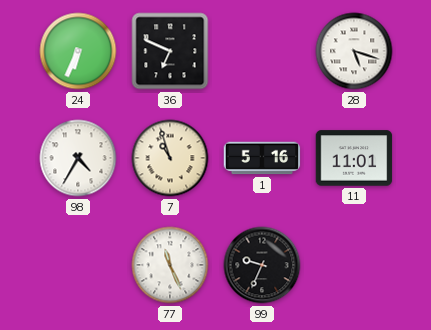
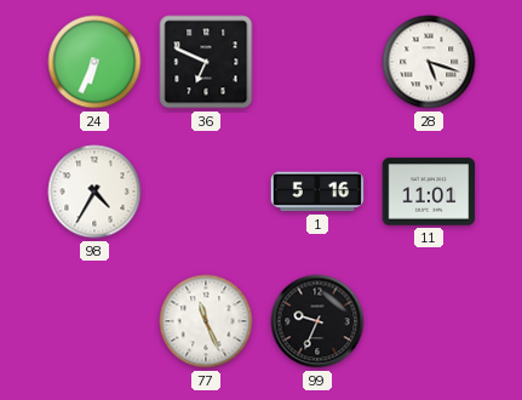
7: 10:57 -> none (170, 158)
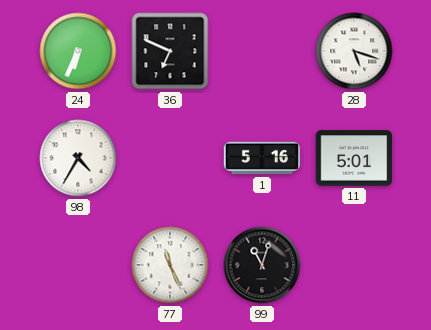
11: 11:01 -> 5:01 (354, 158)
99: 9:34 -> 11:03 (262, 265)
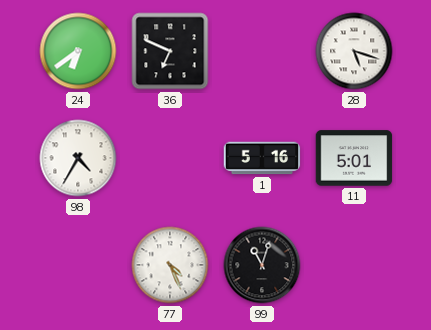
24: 6:34 -> 6:39 (78, 51)
77: 11:26 -> 4:26 (170, 265)
